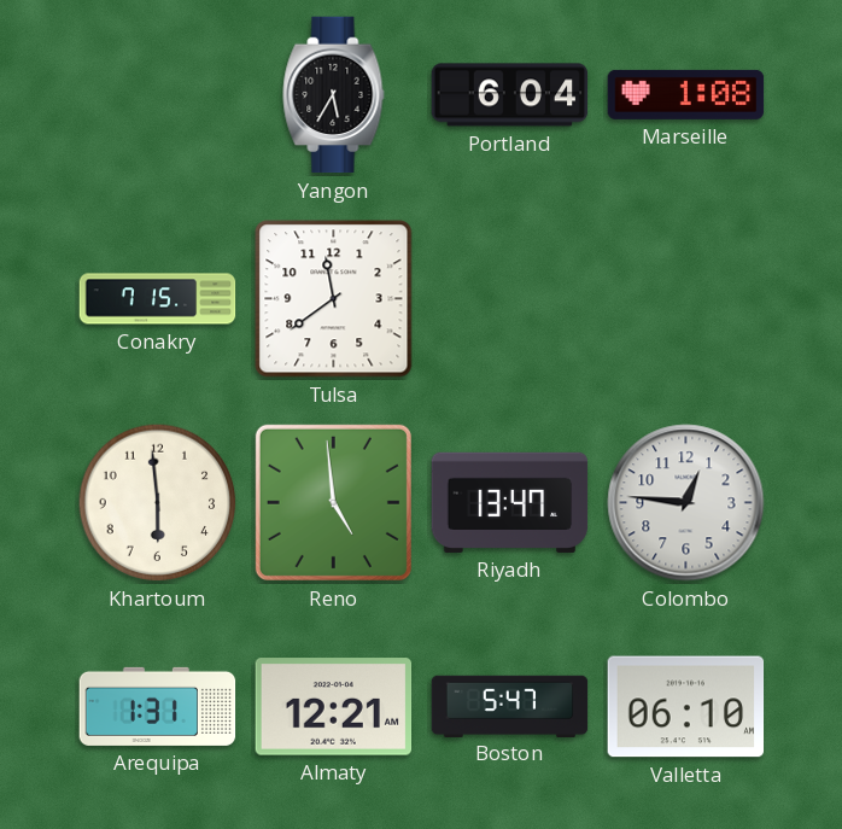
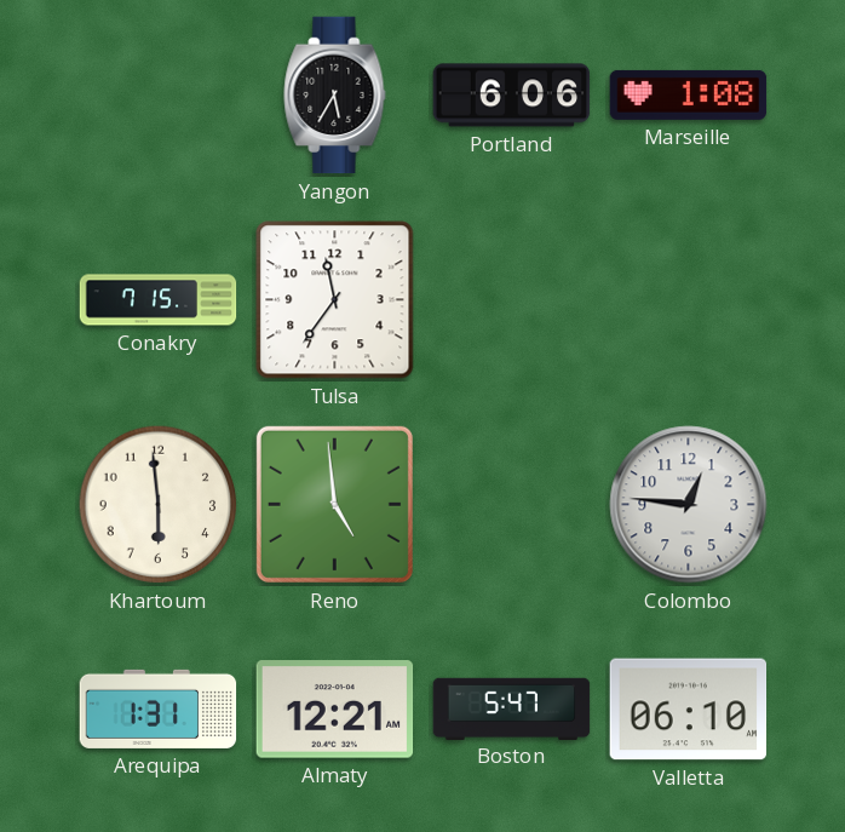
Portland: 6:04 -> 6:06 (512, 96)
Tulsa: 11:39 -> 11:36 (335, 300)
Riyadh: 13:47 -> none (510, 502)
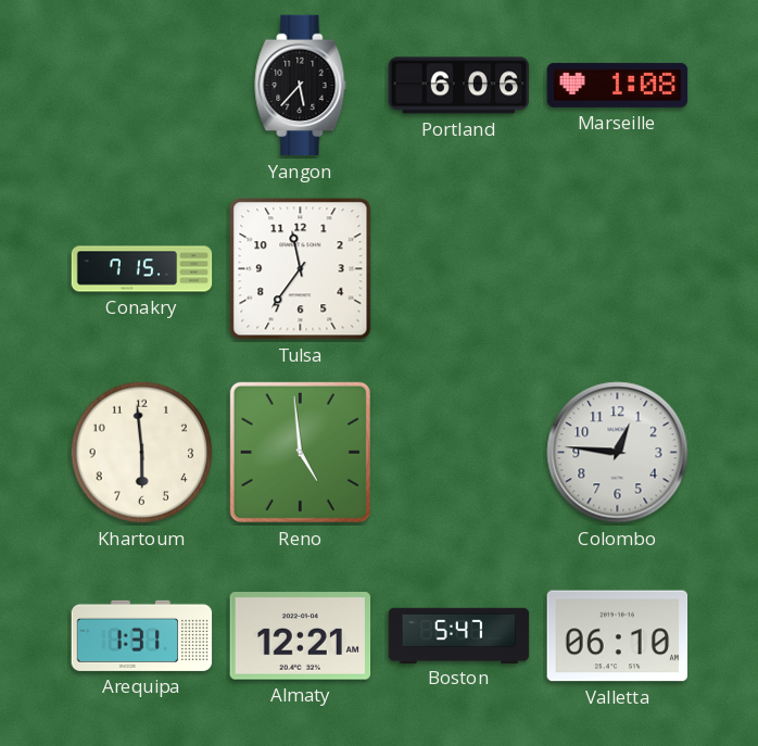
Yangon: 5:35 -> 5:37 (301, 86)
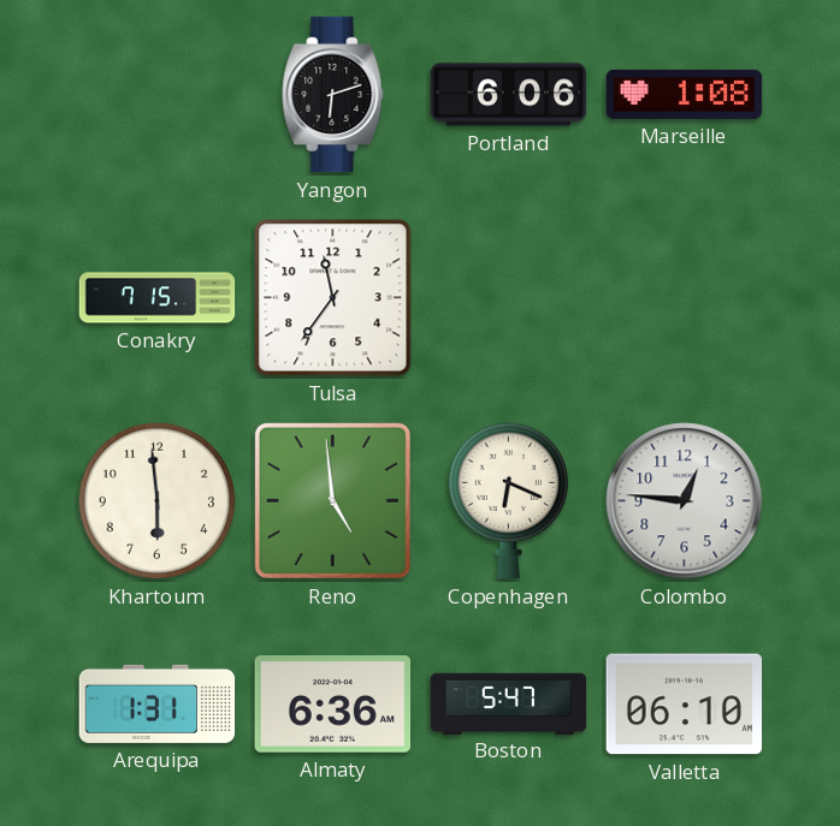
Yangon: 5:37 -> 6:12 (333, 95)
Copenhagen: none -> 6:19 (509, 501)
Almaty: 12:21 -> 6:36 (333, 705)
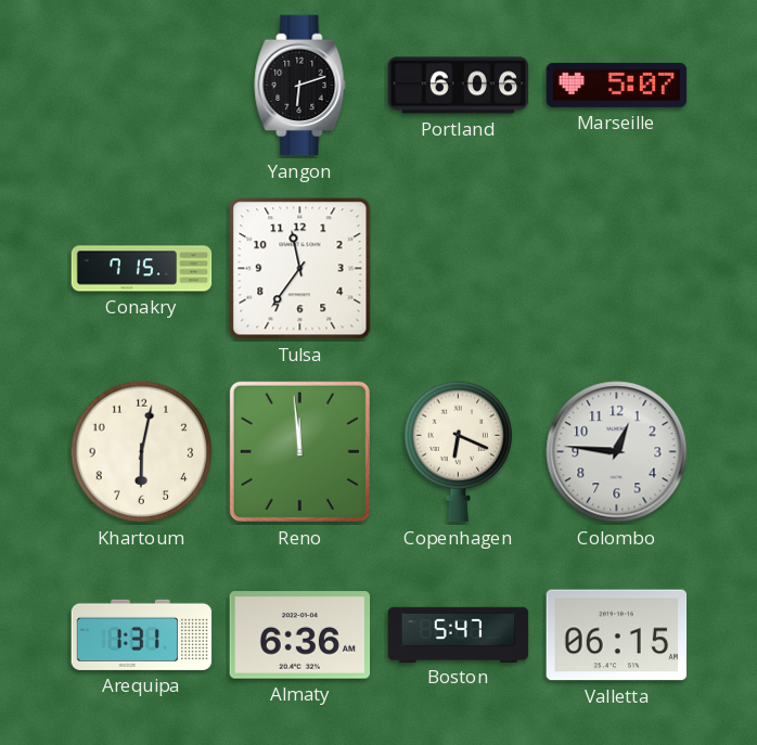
Marseille: 1:08 -> 5:07 (617, 85)
Khartoum: 5:59 -> 6:02 (142, 452)
Reno: 4:59 -> 11:59 (299, 451)
Valletta: 06:10 -> 06:15 (617, 635)
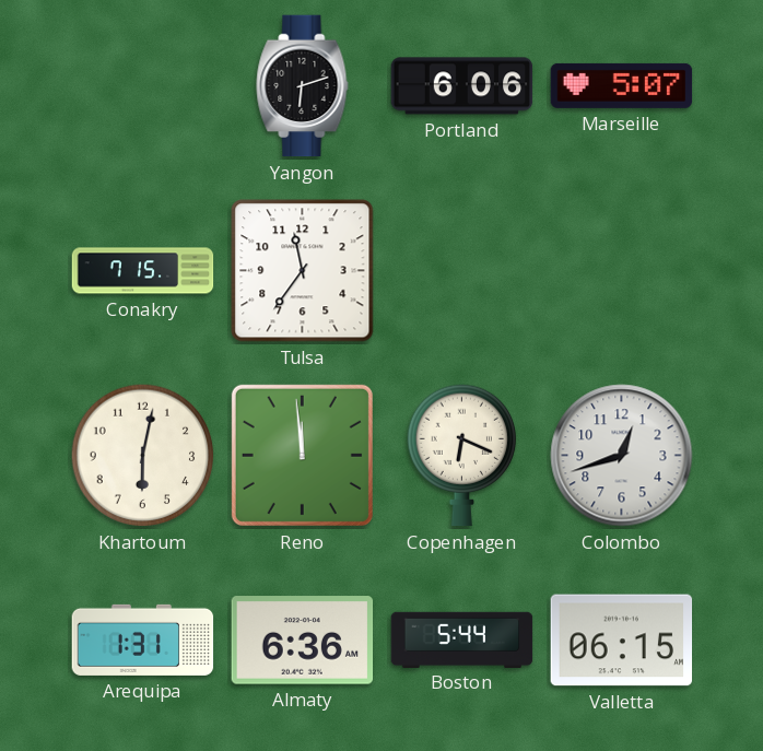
Colombo: 12:46 -> 12:42 (622, 456)
Boston: 5:47 -> 5:44 (462, 639)
